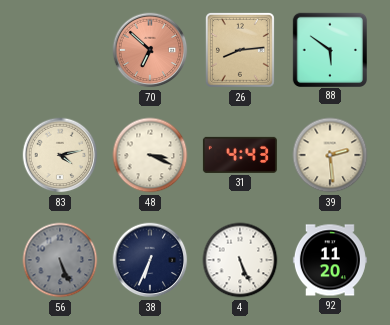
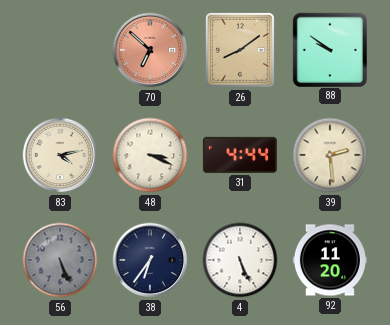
26: 8:14 -> 8:09 (240, 50)
88: 5:51 -> 9:51 (329, 49)
31: 4:43 -> 4:44 (240, 155)
38: 6:34 -> 6:36 (150, 260)
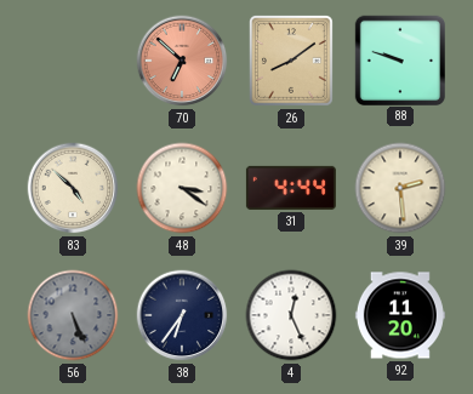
88: 9:51 -> 9:48 (399, 59)
83: 4:13 -> 4:52 (73, 188)
48: 3:19 -> 3:21 (182, 188)
4: 5:26 -> 12:26 (291, 315)
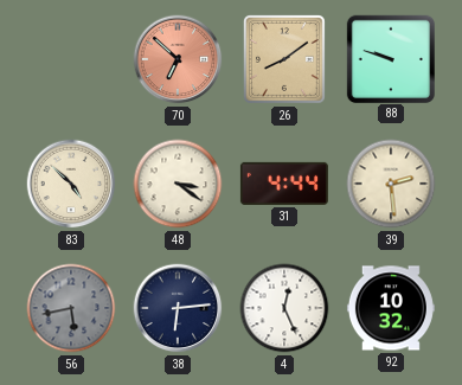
56: 5:26 -> 5:43 (71, 308)
38: 6:36 -> 6:14 (178, 308)
92: 11:20 -> 10:32 (391, 308)
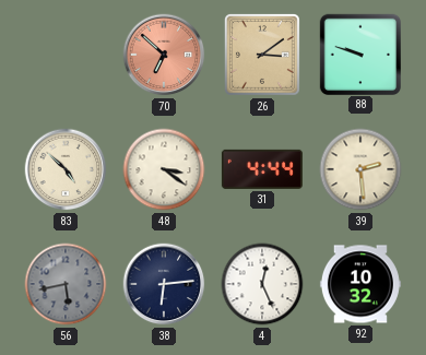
26: 8:09 -> 3:09 (262, 55)
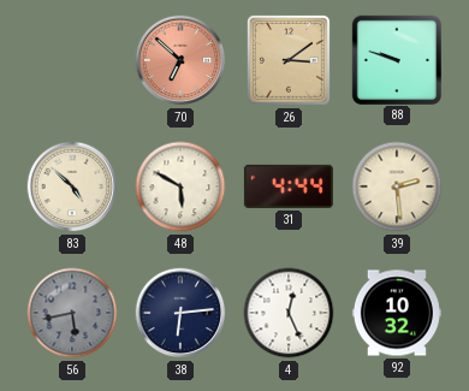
48: 3:21 -> 5:50 (180, 186)
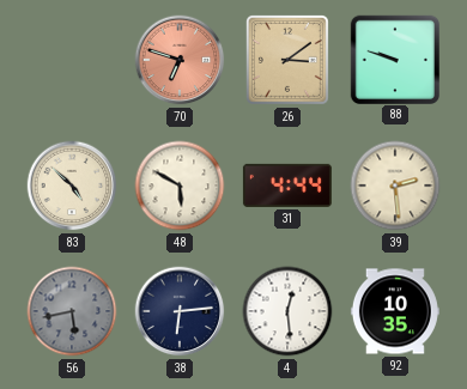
70: 6:52 -> 6:48 (180, 60)
4: 12:26 -> 12:29 (287, 311)
92: 10:32 -> 10:35 (395, 311)
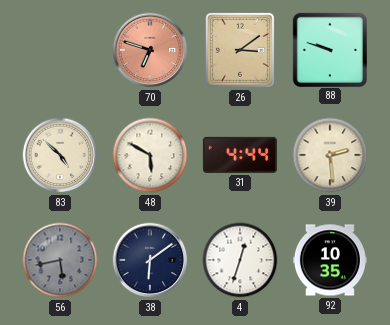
38: 6:14 -> 6:09 (150, 260)
4: 12:29 -> 12:33 (240, 260)
